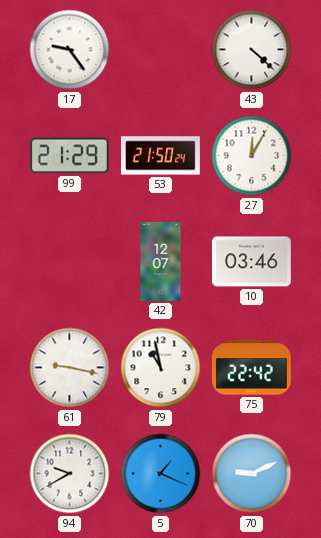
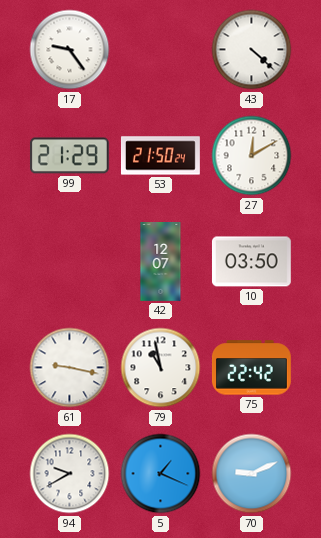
27: 12:05 -> 12:10 (252, 156)
10: 03:46 -> 03:50 (251, 262)
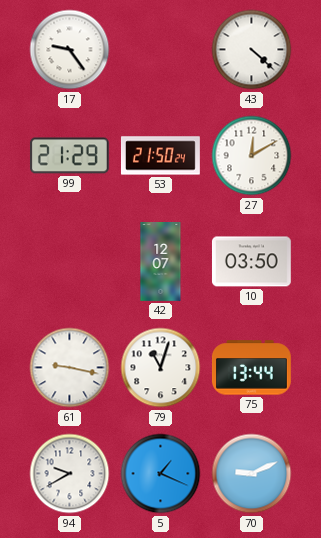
79: 10:58 -> 11:03 (161, 368)
75: 22:42 -> 13:44 (251, 368)
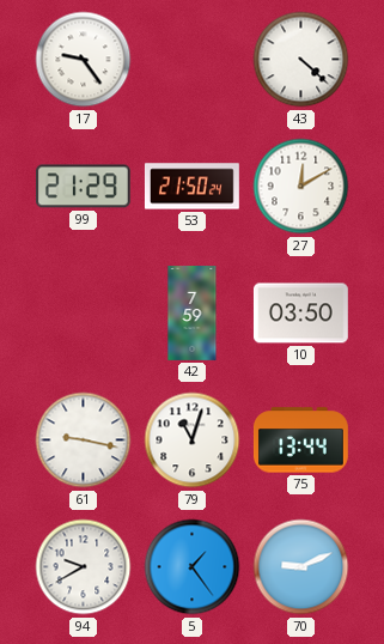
42: 12:07 -> 7:59 (193, 314)
5: 1:19 -> 1:24 (193, 567)
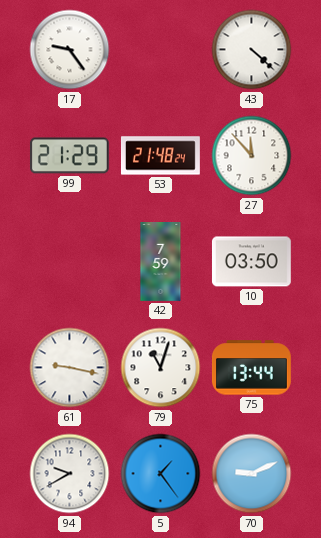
53: 21:50 -> 21:48 (160, 156)
27: 12:10 -> 11:53 (252, 156)
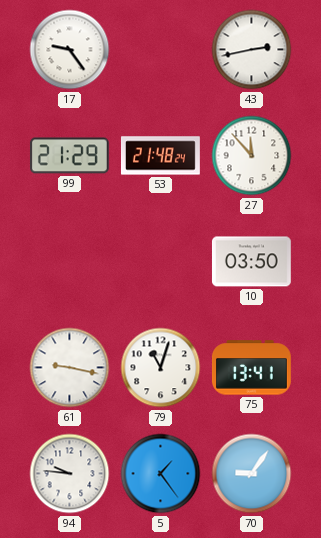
43: 4:22 -> 2:43 (252, 50)
42: 7:59 -> none (161, 262)
75: 13:44 -> 13:41 (251, 368)
94: 9:40 -> 9:46 (70, 474)
70: 9:11 -> 9:06 (252, 474)
